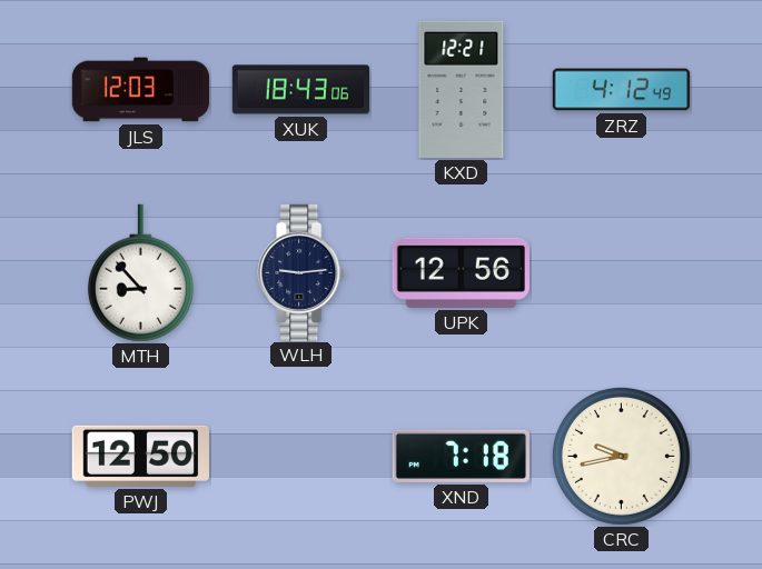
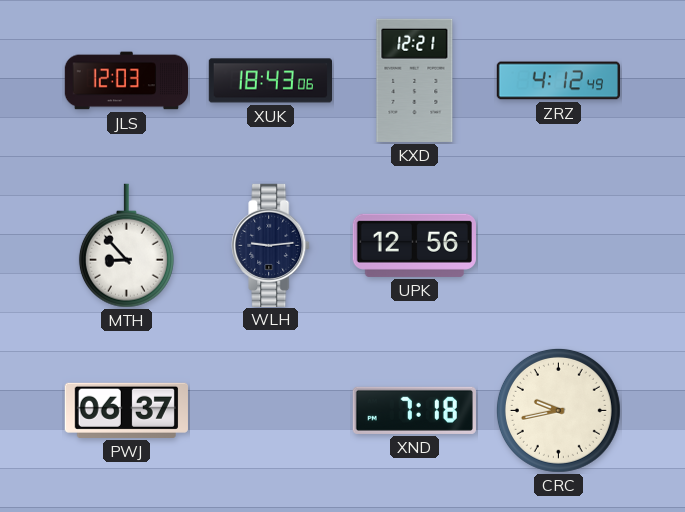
PWJ: 12:50 -> 06:37 (126, 410)
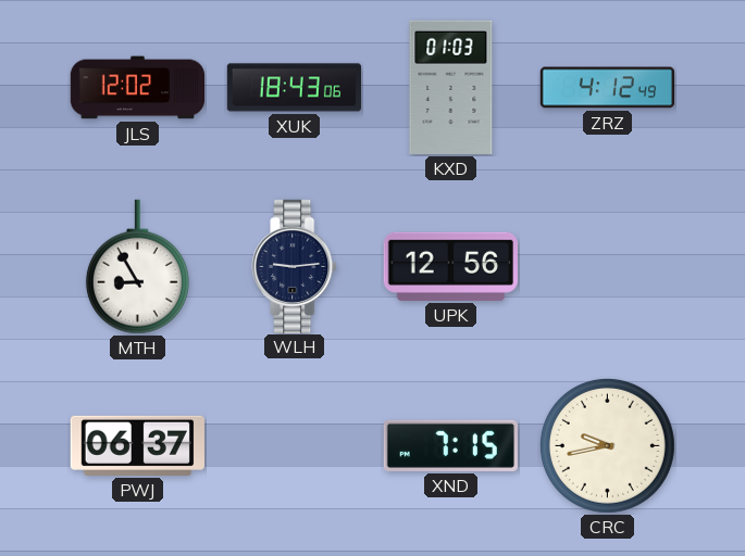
JLS: 12:03 -> 12:02 (137, 88)
KXD: 12:21 -> 01:03 (451, 87)
MTH: 8:53 -> 8:55 (137, 267)
XND: 7:18 -> 7:15 (450, 445)
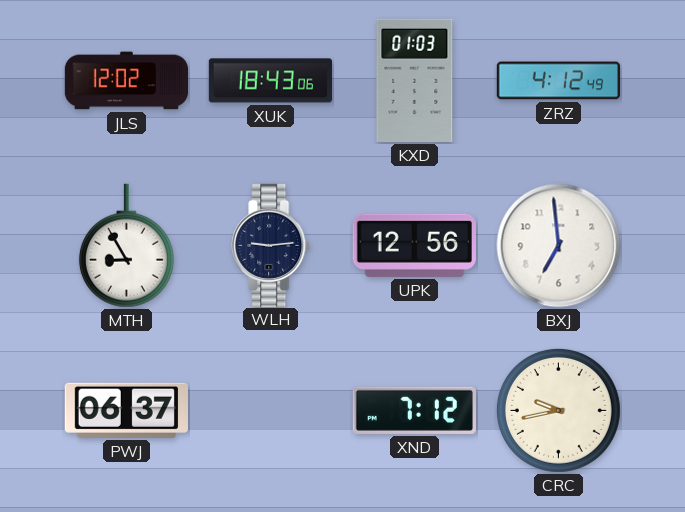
BXJ: none -> 6:59 (559, 246)
XND: 7:15 -> 7:12 (414, 410)
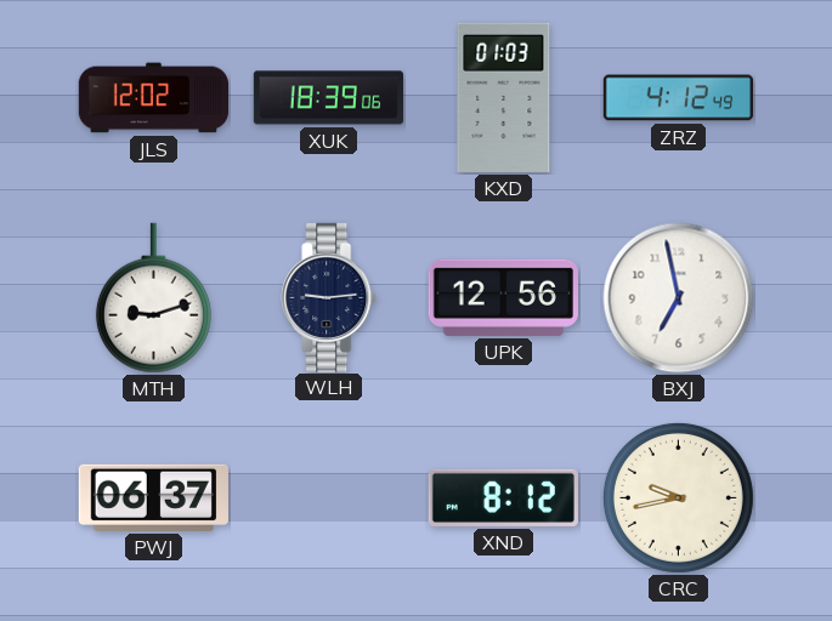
XUK: 18:43 -> 18:39 (328, 98)
MTH: 8:55 -> 9:12 (153, 298)
BXJ: 6:59 -> 6:58 (679, 298)
XND: 7:12 -> 8:12 (503, 497)
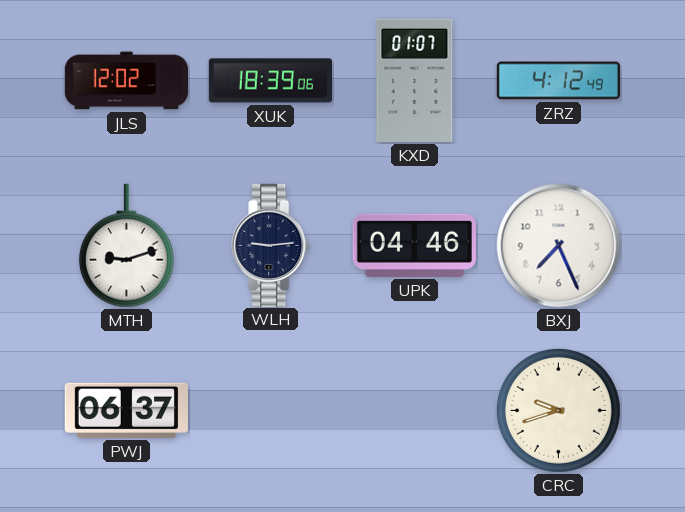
KXD: 01:03 -> 01:07 (415, 80)
UPK: 12:56 -> 04:46 (414, 245)
BXJ: 6:58 -> 7:26 (559, 246)
XND: 8:12 -> none (503, 497)
CRC: 9:43 -> 9:42 (558, 410)
